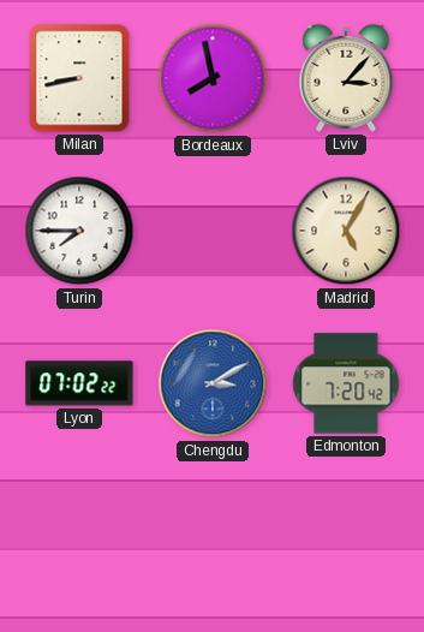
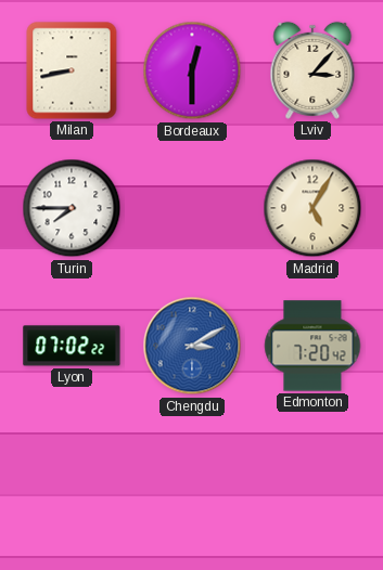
Bordeaux: 7:58 -> 12:30 (192, 70)
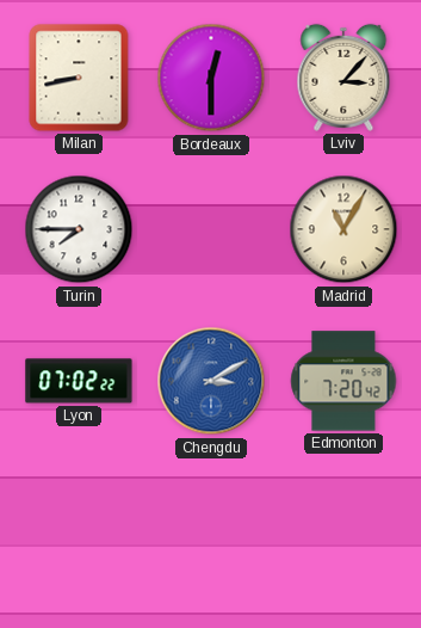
Madrid: 5:05 -> 11:05 (343, 229)
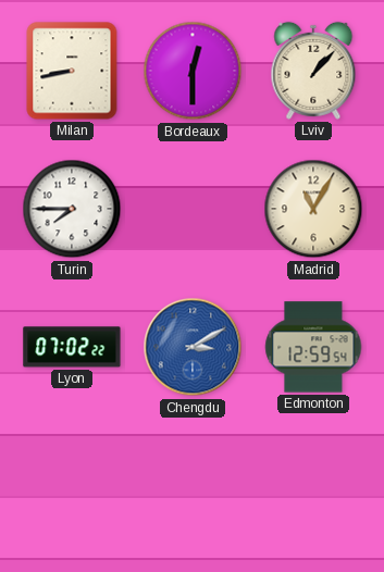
Lviv: 3:07 -> 1:07 (313, 71)
Edmonton: 7:20 -> 12:59 (313, 347)
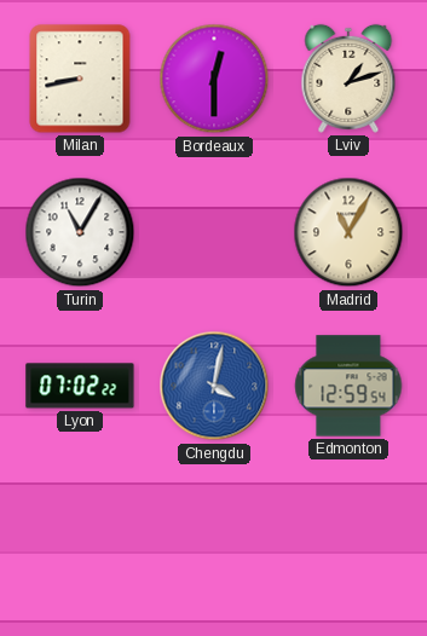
Lviv: 1:07 -> 1:12 (348, 79)
Turin: 7:45 -> 11:05 (80, 232)
Chengdu: 3:10 -> 4:02 (214, 386)
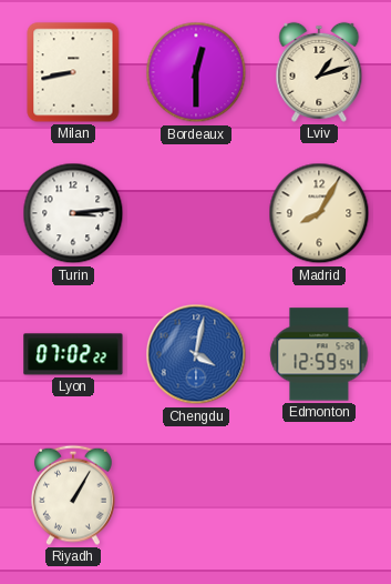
Turin: 11:05 -> 3:14 (73, 213)
Madrid: 11:05 -> 8:05 (319, 213)
Riyadh: none -> 1:05 (74, 495)
